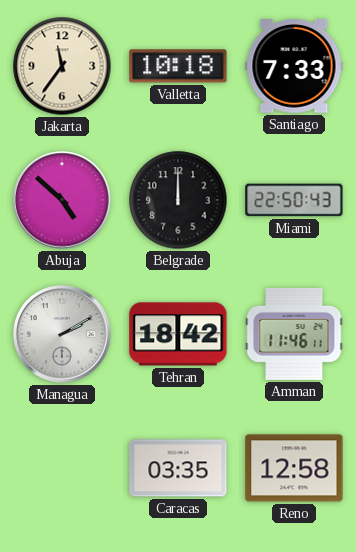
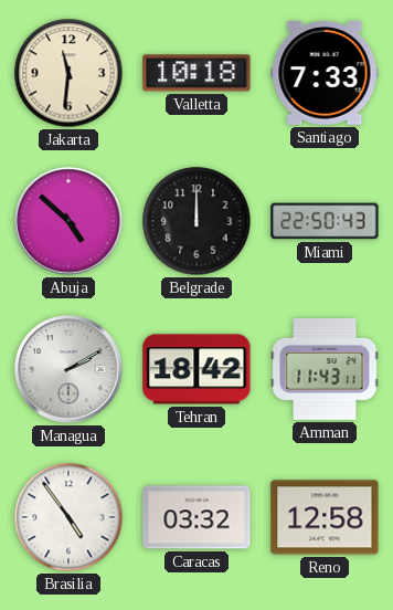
Jakarta: 11:36 -> 11:31 (68, 73)
Amman: 11:46 -> 11:43 (325, 369)
Brasilia: none -> 4:54 (68, 517)
Caracas: 03:35 -> 03:32 (197, 517)
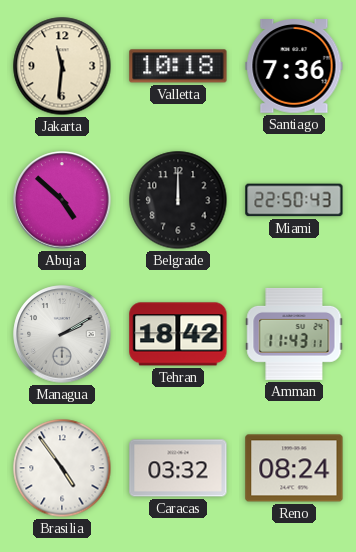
Santiago: 7:33 -> 7:36 (294, 67)
Reno: 12:58 -> 08:24 (294, 468)
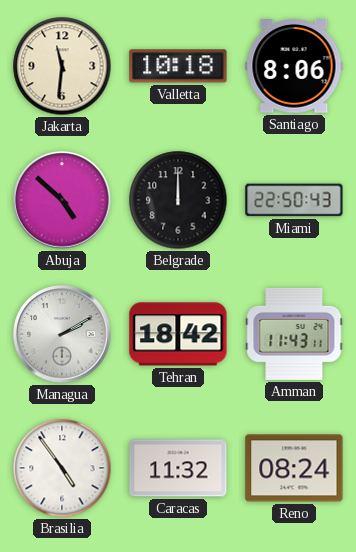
Santiago: 7:36 -> 8:06 (294, 67)
Caracas: 03:32 -> 11:32 (178, 468)
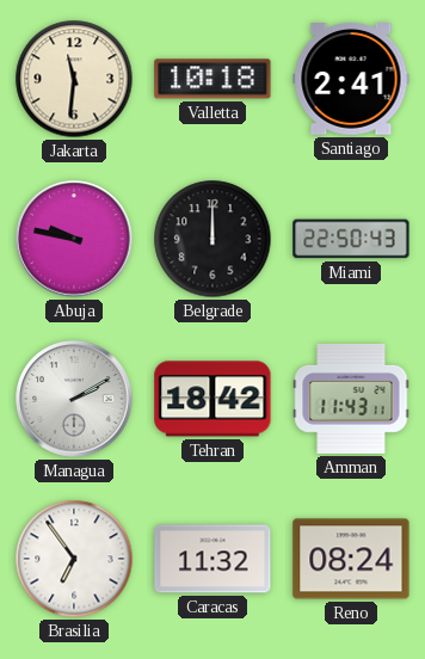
Santiago: 8:06 -> 2:41 (351, 80)
Abuja: 4:52 -> 9:47 (74, 239)
Brasilia: 4:54 -> 6:54 (74, 559)
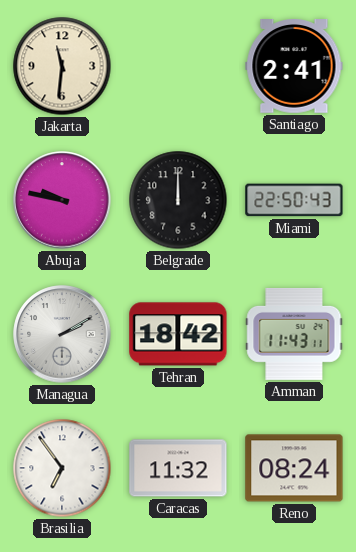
Valletta: 10:18 -> none (213, 79)
